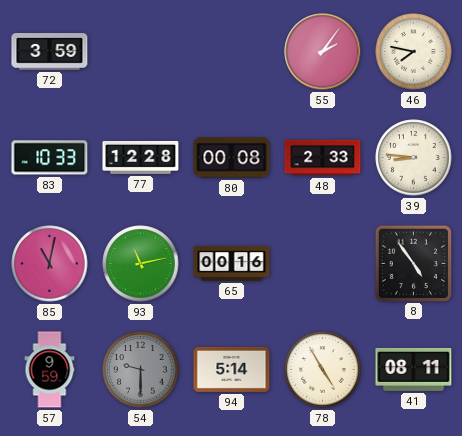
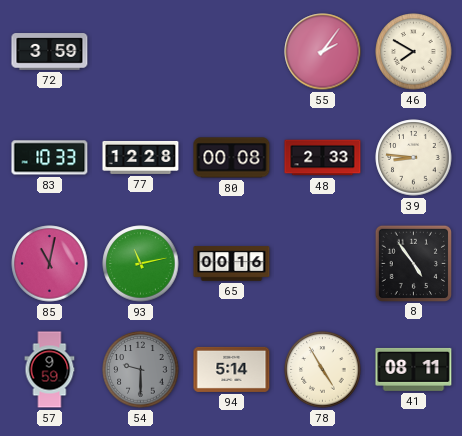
46: 7:47 -> 7:50 (414, 52)
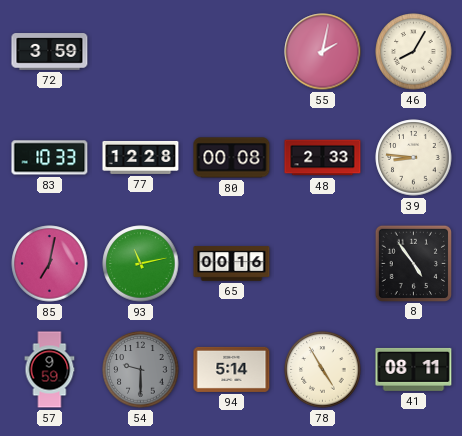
55: 2:06 -> 2:02 (323, 52)
46: 7:50 -> 8:05 (414, 52)
85: 11:02 -> 7:02 (50, 264)
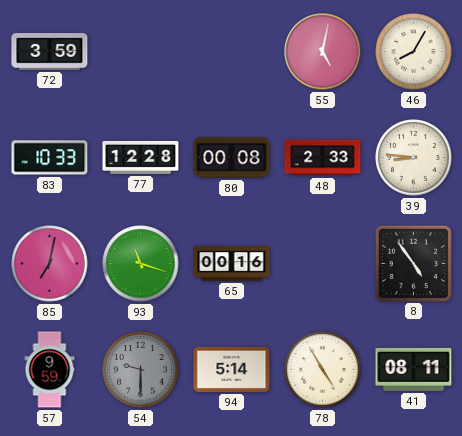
55: 2:02 -> 5:02 (323, 52)
93: 11:13 -> 11:18 (141, 264)
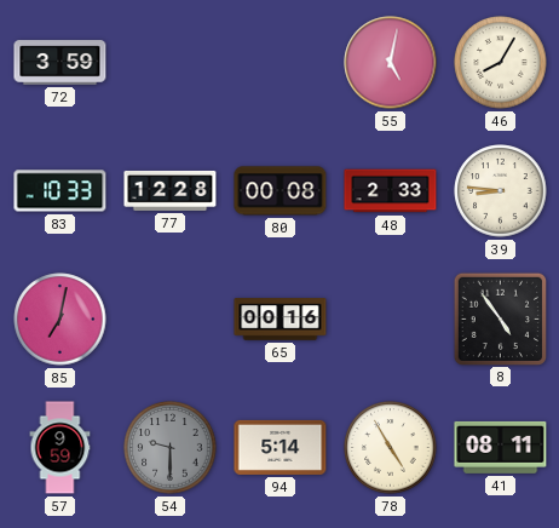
93: 11:18 -> none (141, 264)
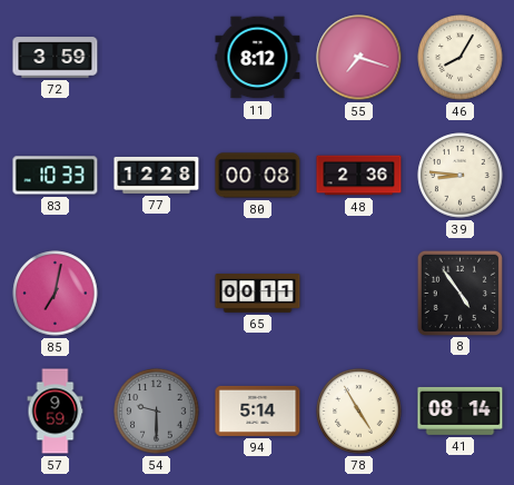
11: none -> 8:12 (258, 58)
55: 5:02 -> 7:18 (359, 58)
48: 2:33 -> 2:36 (359, 176)
65: 00:16 -> 00:11 (258, 294)
41: 08:11 -> 08:14 (461, 410)
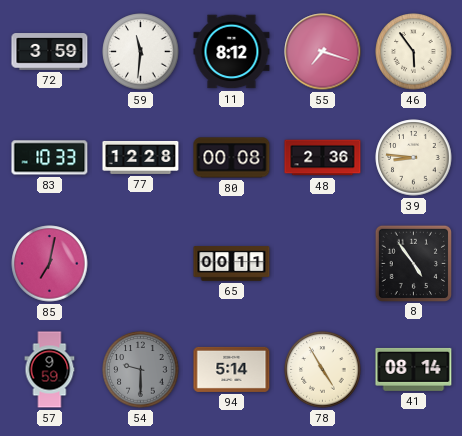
59: none -> 11:31 (141, 52)
46: 8:05 -> 5:54 (414, 52)
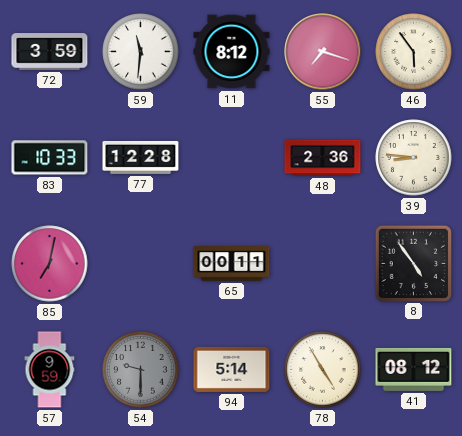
80: 00:08 -> none (232, 158)
41: 08:14 -> 08:12 (414, 369)
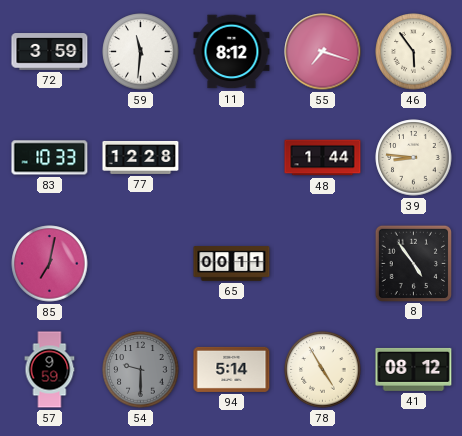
48: 2:36 -> 1:44 (323, 158)
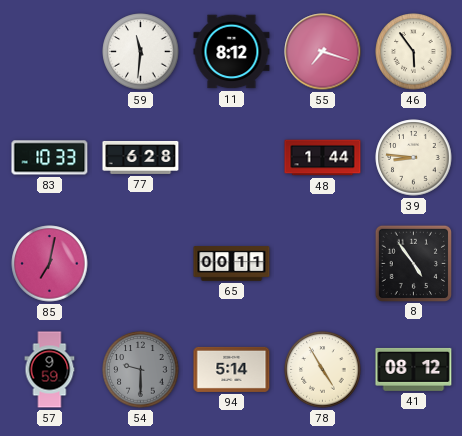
72: 3:59 -> none (50, 52)
77: 12:28 -> 6:28 (141, 157)
